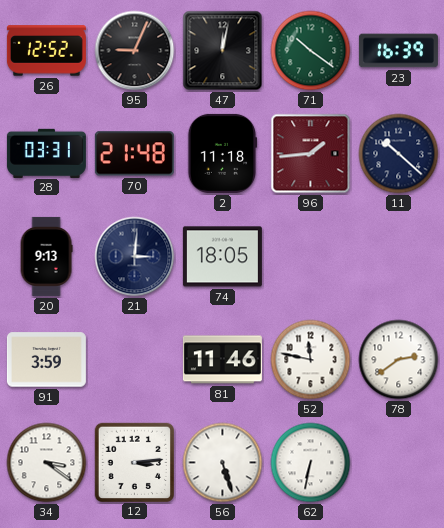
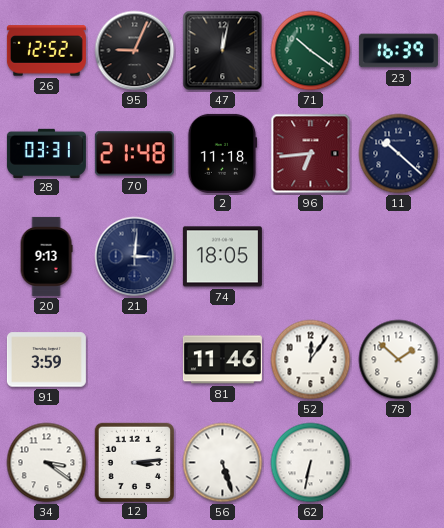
96: 1:44 -> 6:44 (311, 154)
52: 11:47 -> 12:06 (311, 360)
78: 2:39 -> 1:52 (399, 360)
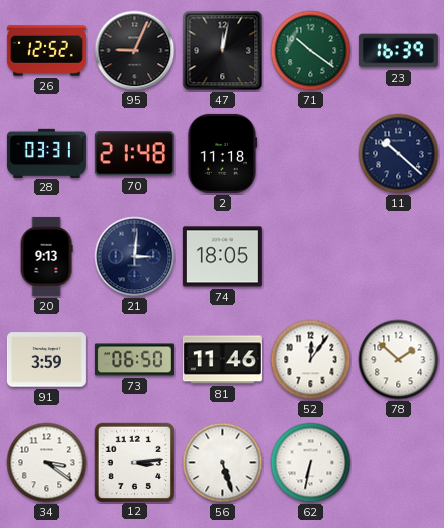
96: 6:44 -> none (311, 154)
73: none -> 06:50 (134, 360)
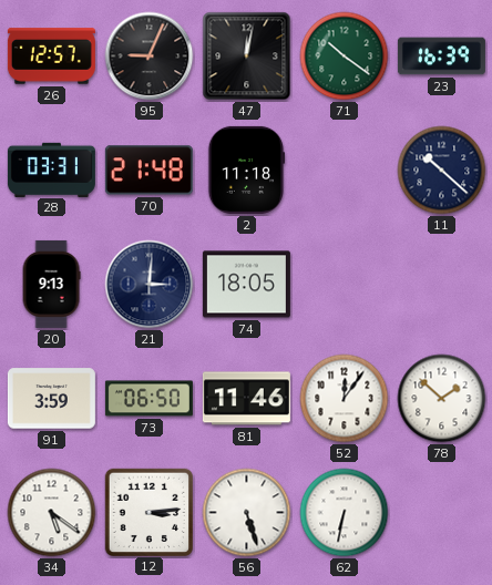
26: 12:52 -> 12:57 (51, 57)
34: 3:21 -> 5:21 (52, 513)
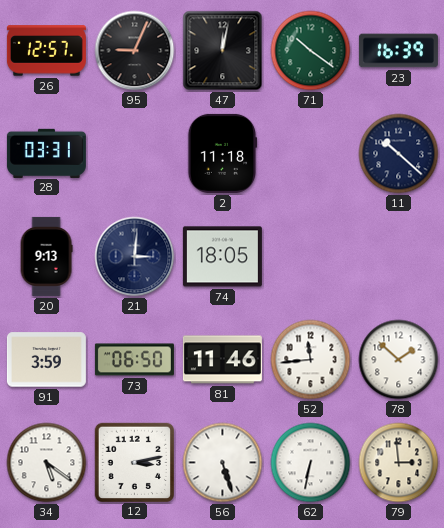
70: 21:48 -> none (148, 171)
52: 12:06 -> 11:44 (311, 360)
12: 3:14 -> 3:13 (134, 462)
79: none -> 2:59 (399, 463)
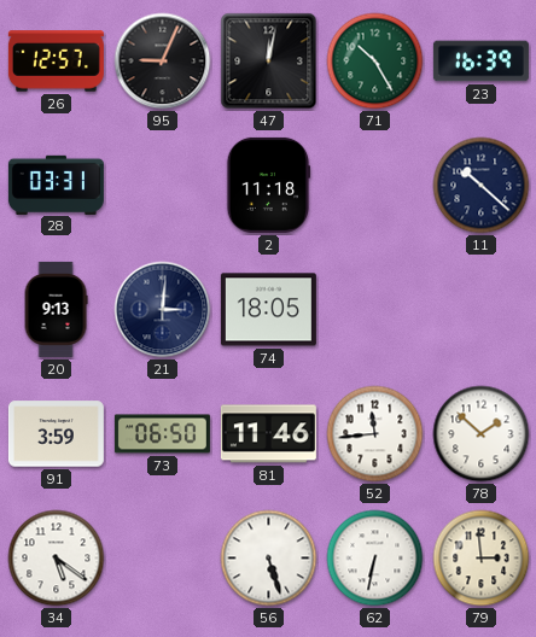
71: 10:21 -> 10:25 (375, 62)
12: 3:13 -> none (134, 462)
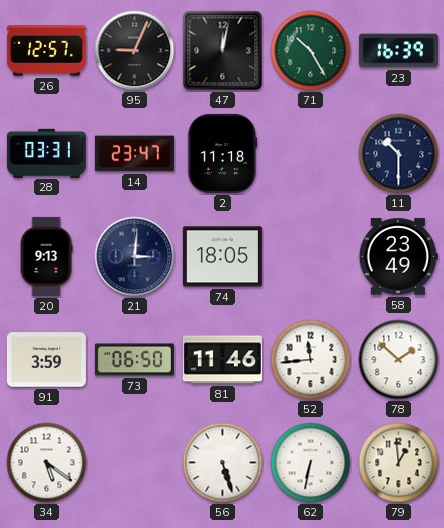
14: none -> 23:47 (134, 154)
11: 10:22 -> 10:30 (399, 154)
58: none -> 23:49 (398, 257)
79: 2:59 -> 12:59 (399, 463)
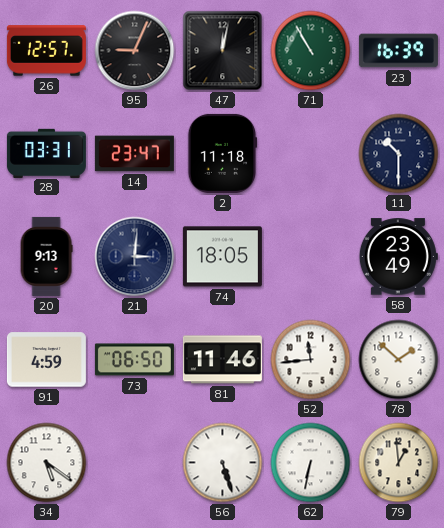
71: 10:25 -> 10:55 (311, 51)
91: 3:59 -> 4:59 (46, 360)
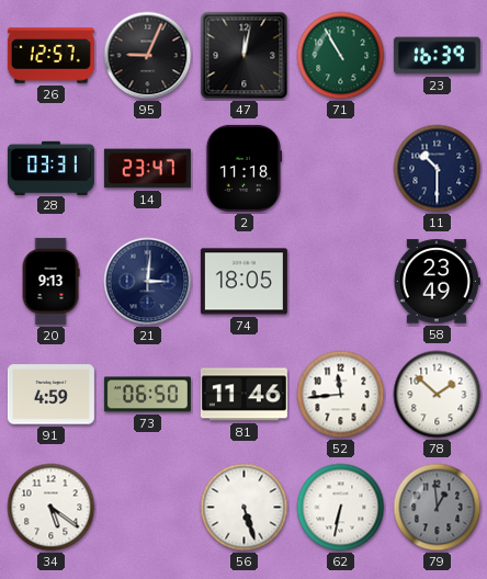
79 dial: cream -> grey (438, 508)
